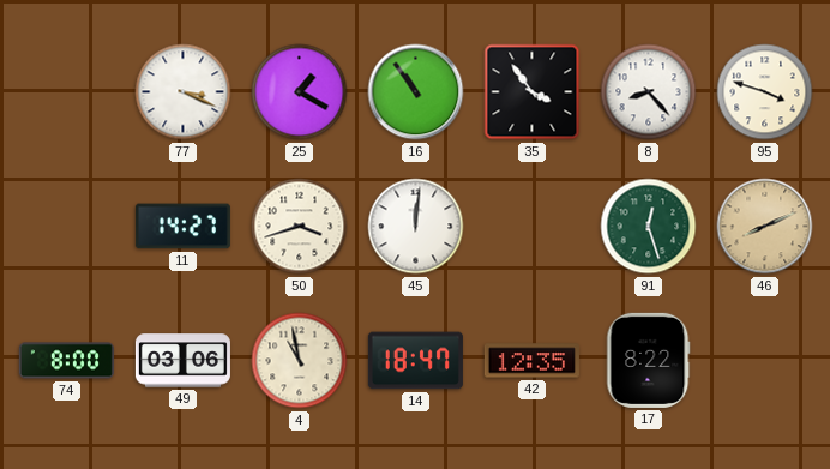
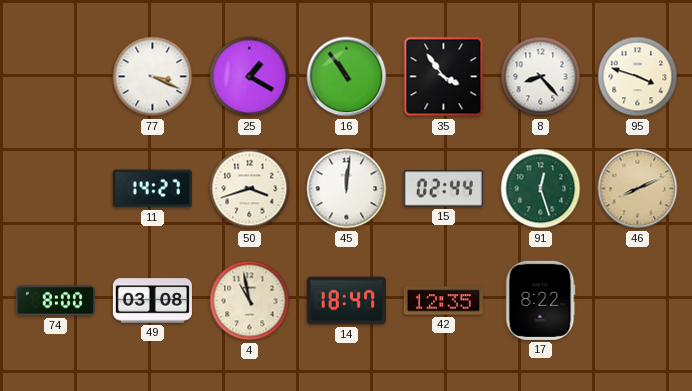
15: none -> 02:44 (443, 189)
49: 03:06 -> 03:08 (152, 301)
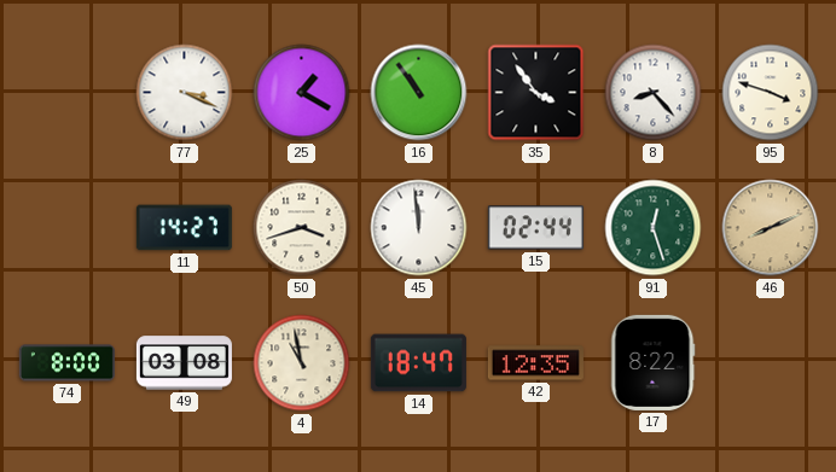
45: 12:01 -> 11:59 (419, 228)
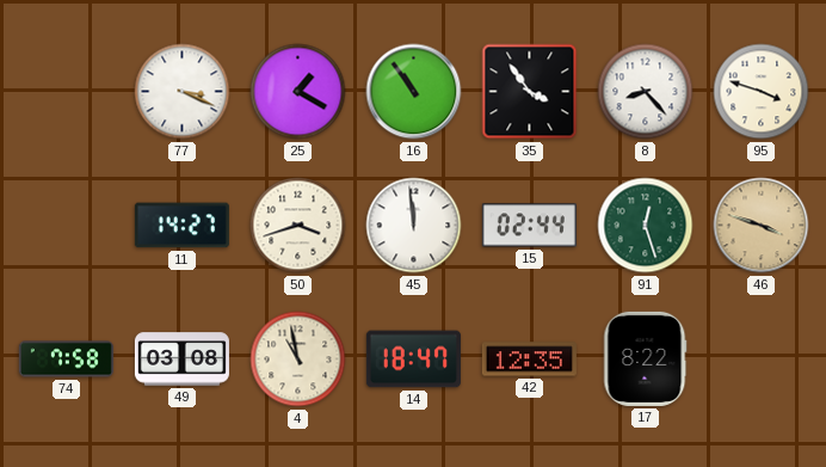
46: 8:11 -> 3:48 (762, 226)
74: 8:00 -> 7:58 (66, 360)
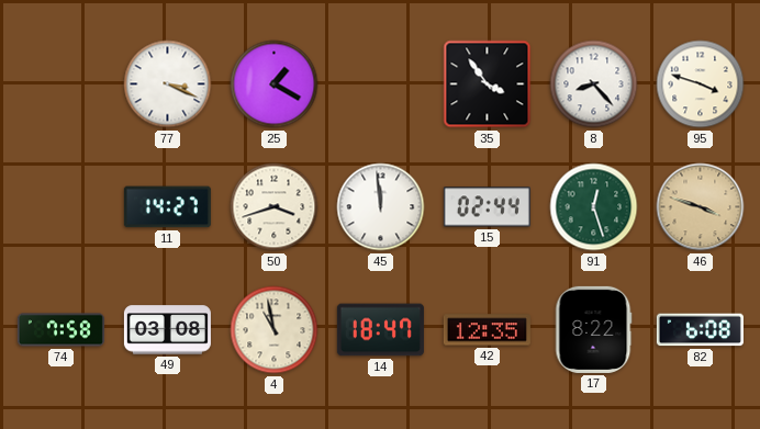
16: 10:54 -> none (414, 92)
82: none -> 6:08 (700, 330)
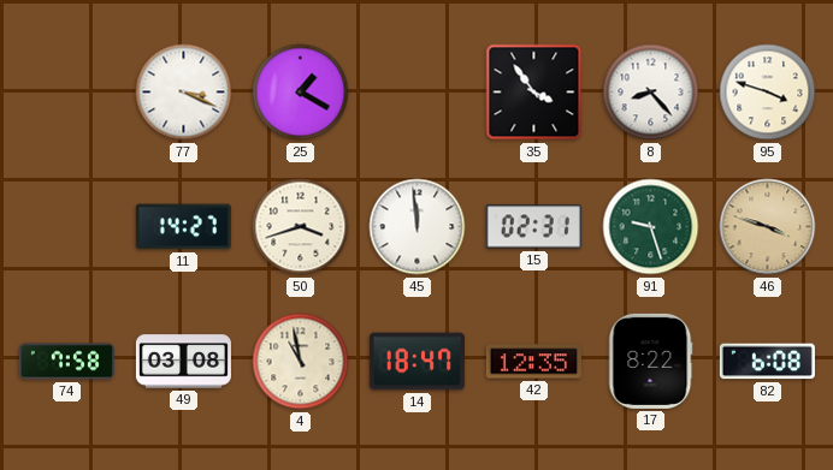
15: 02:44 -> 02:31 (533, 227)
91: 12:27 -> 9:27 (651, 227)
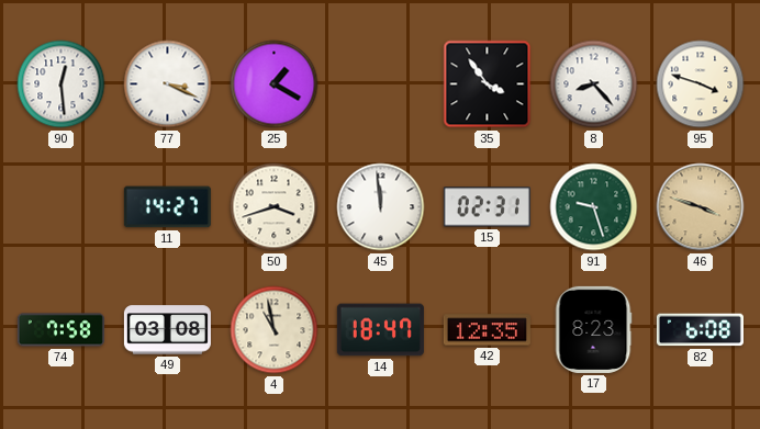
90: none -> 12:29 (62, 84)
17: 8:22 -> 8:23 (593, 329)
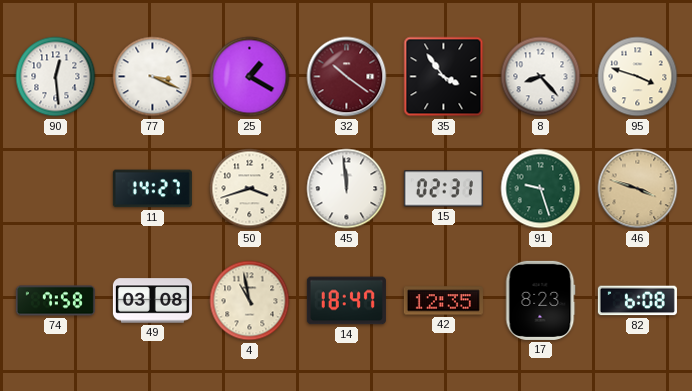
32: none -> 10:21 (347, 77)
